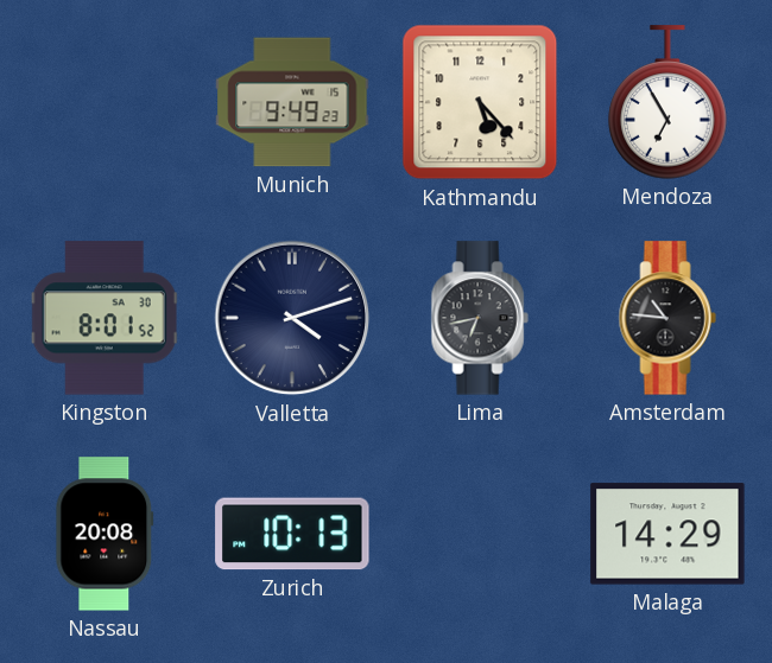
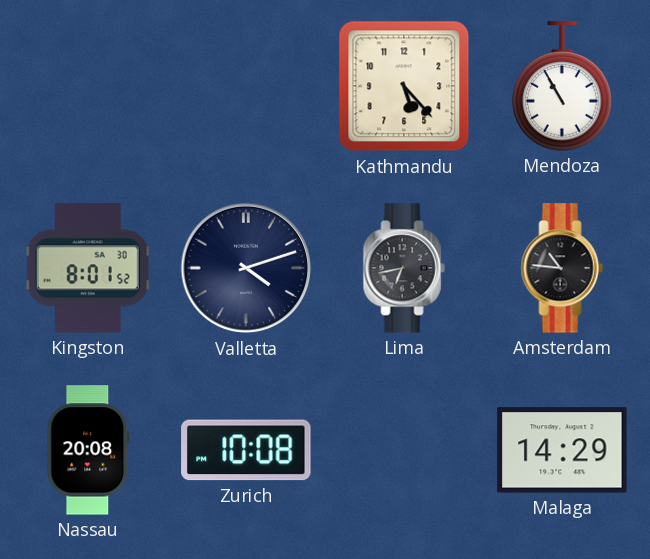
Munich: 9:49 -> none (292, 102)
Mendoza: 6:55 -> 10:55 (562, 86)
Zurich: 10:13 -> 10:08 (246, 450)
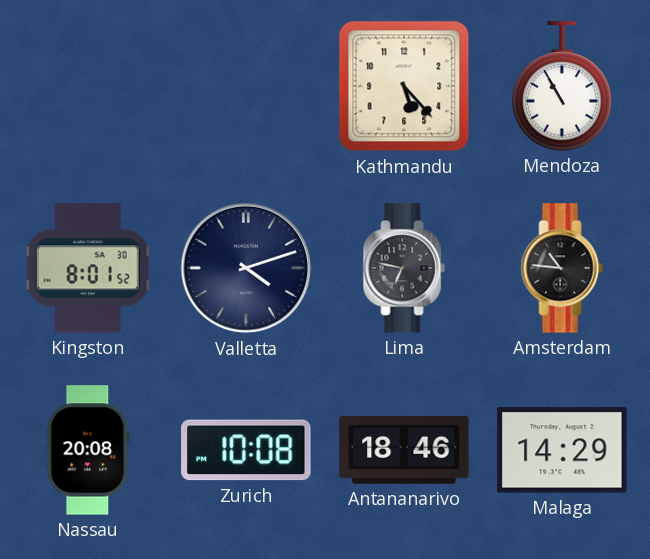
Lima: 6:43 -> 6:47 (404, 268)
Antananarivo: none -> 18:46 (404, 450)
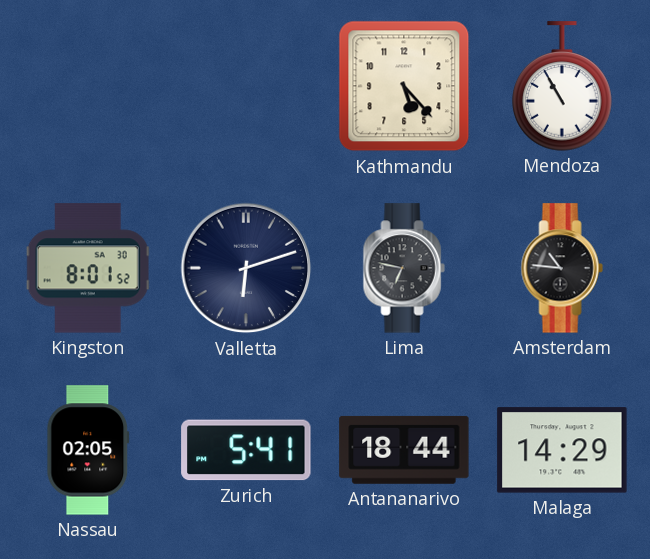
Valletta: 4:12 -> 6:12 (246, 268)
Nassau: 20:08 -> 02:05 (88, 450)
Zurich: 10:08 -> 5:41 (246, 450)
Antananarivo: 18:46 -> 18:44 (404, 450)
